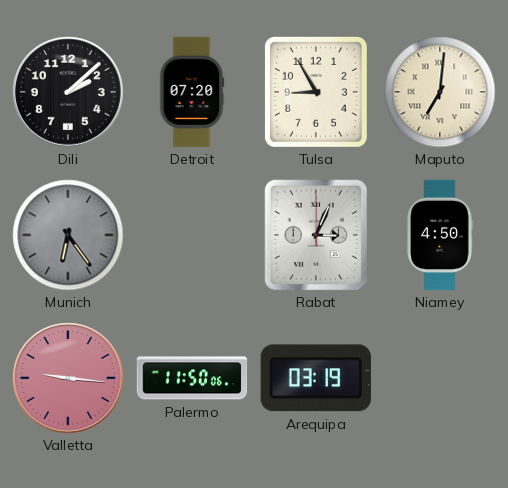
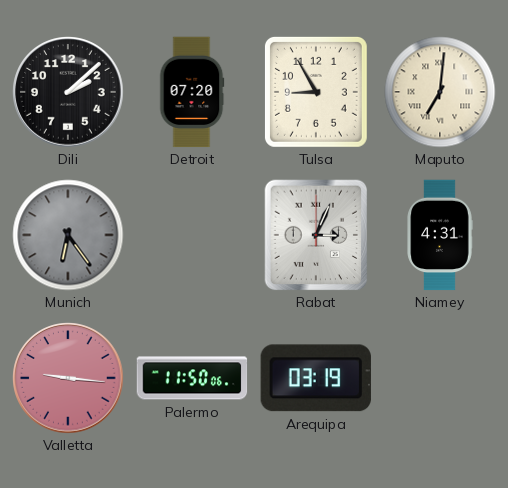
Niamey: 4:50 -> 4:31 (440, 235)
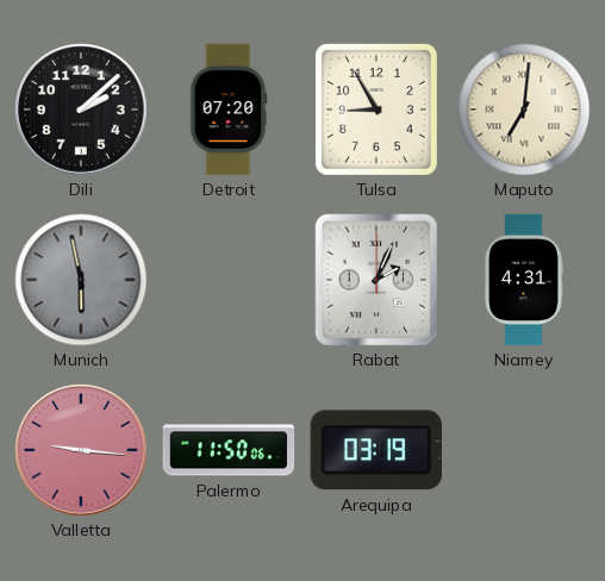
Munich: 6:24 -> 5:58 (81, 280)
Rabat: 3:04 -> 2:04 (376, 280)
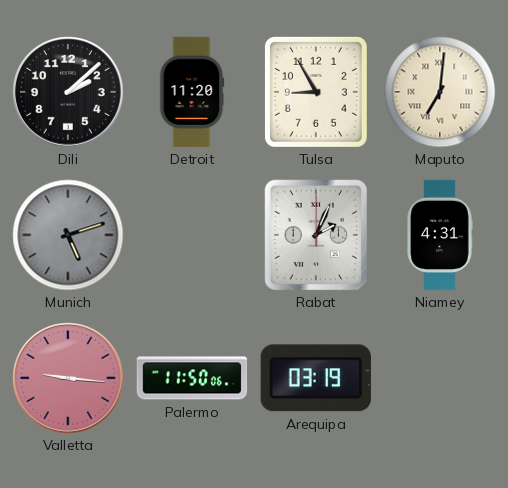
Detroit: 07:20 -> 11:20 (192, 92)
Munich: 5:58 -> 5:12 (68, 235)
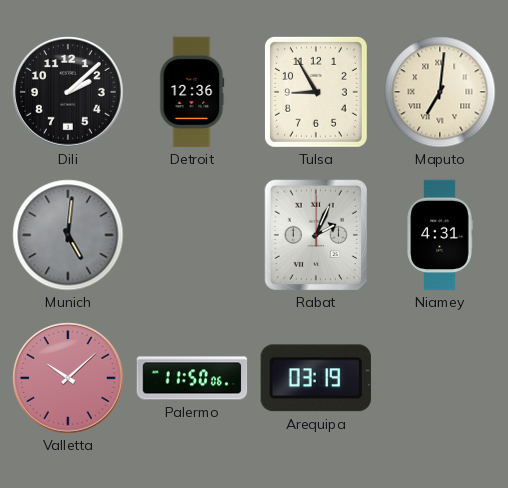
Detroit: 11:20 -> 12:36 (192, 92)
Munich: 5:12 -> 5:01 (68, 235)
Valletta: 9:16 -> 10:08 (68, 378)
